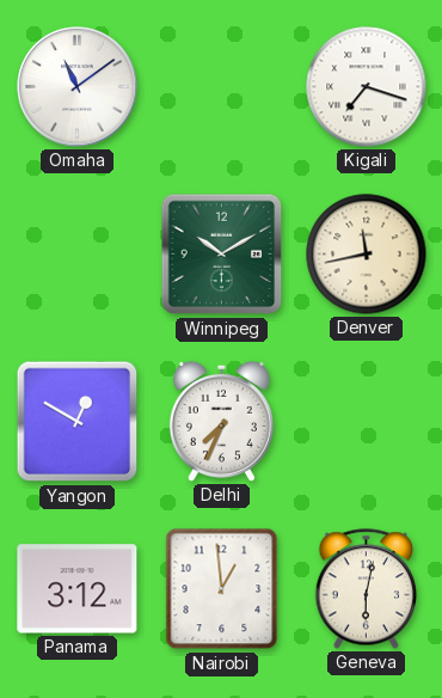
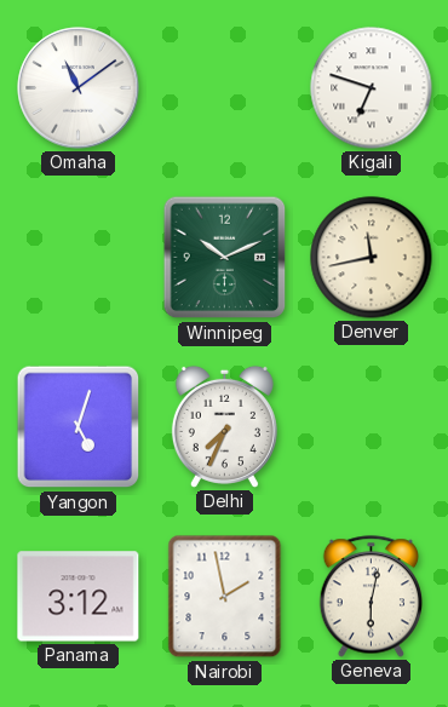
Kigali: 7:18 -> 6:48 (372, 88)
Winnipeg: 10:10 -> 10:11 (225, 258)
Yangon: 12:50 -> 5:03 (79, 427)
Nairobi: 12:59 -> 1:58 (225, 597)
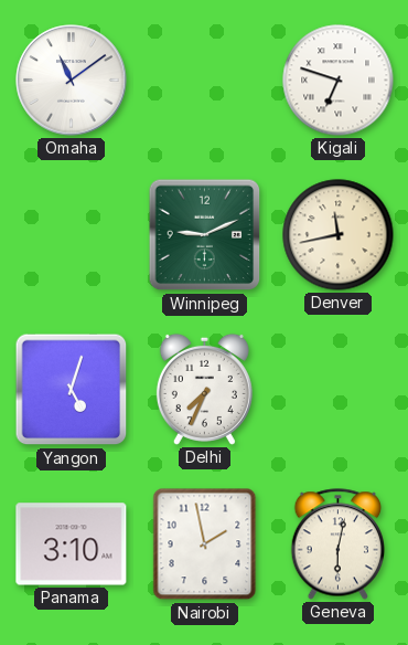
Winnipeg: 10:11 -> 9:11 (205, 235)
Panama: 3:12 -> 3:10 (72, 544)
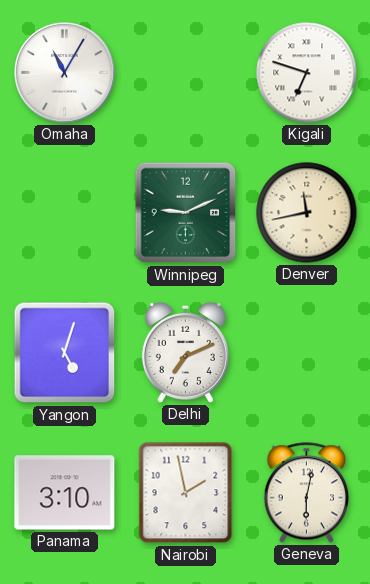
Omaha: 11:09 -> 11:05 (65, 73)
Delhi: 7:34 -> 7:11 (185, 352)
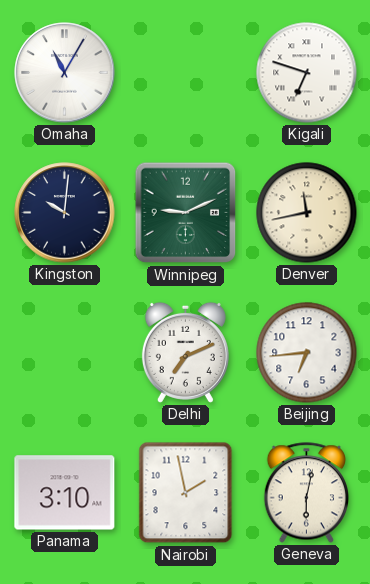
Kingston: none -> 10:01 (65, 213)
Yangon: 5:03 -> none (65, 353)
Beijing: none -> 6:44 (307, 353)
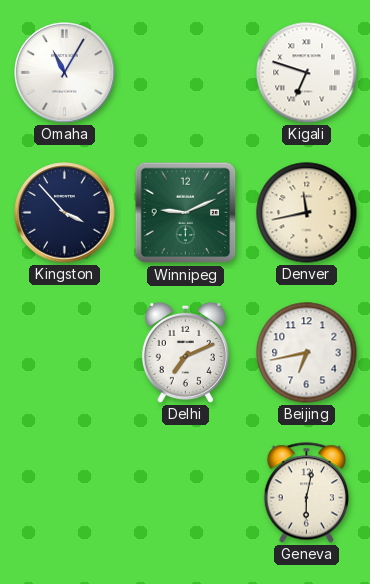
Kingston: 10:01 -> 3:53 (65, 213)
Beijing: 6:44 -> 6:43 (307, 353)
Panama: 3:10 -> none (65, 493)
Nairobi: 1:58 -> none (186, 493)
